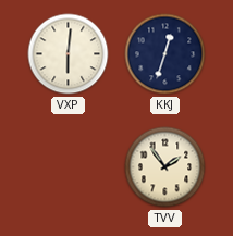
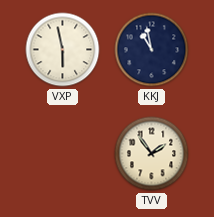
VXP: 6:01 -> 5:58 (63, 50)
KKJ: 12:33 -> 10:58 (152, 50)
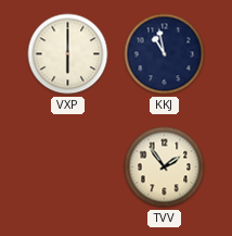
VXP: 5:58 -> 6:00 (68, 54)
